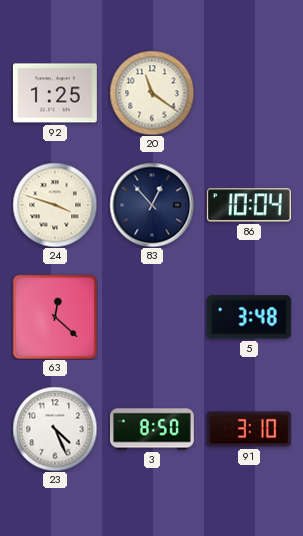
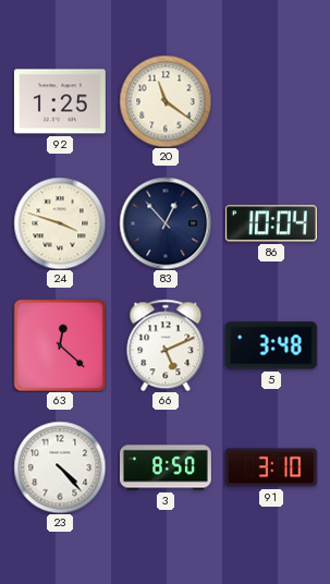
66: none -> 5:11 (166, 345)
23: 4:26 -> 4:23 (60, 467)
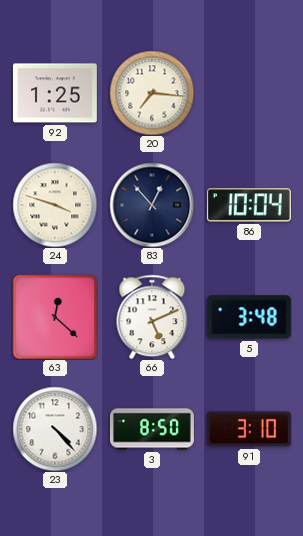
20: 11:21 -> 7:16 (152, 93)
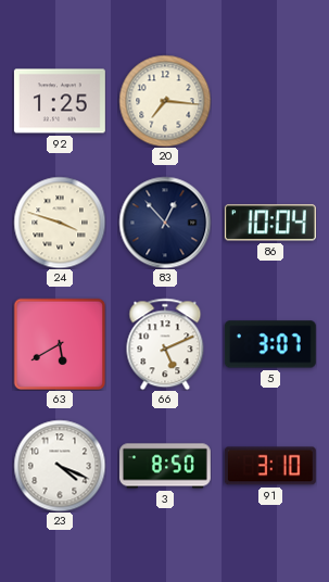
63: 12:22 -> 5:40 (60, 344)
5: 3:48 -> 3:07 (270, 344)
23: 4:23 -> 4:19 (60, 466)
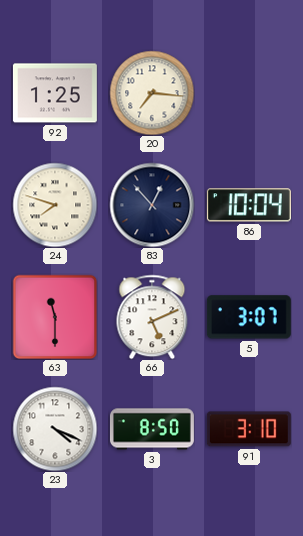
24: 3:48 -> 7:48 (55, 205)
63: 5:40 -> 11:30 (55, 317)
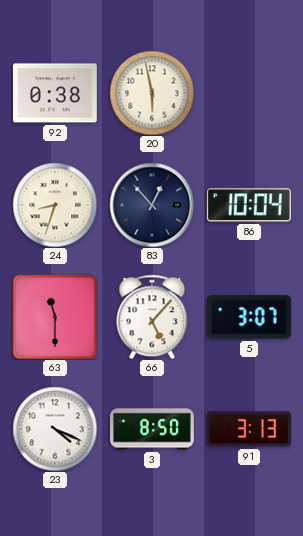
92: 1:25 -> 0:38 (55, 93)
20: 7:16 -> 5:58 (152, 93)
24: 7:48 -> 8:33 (55, 205)
66: 5:11 -> 5:07 (152, 317)
91: 3:10 -> 3:13 (249, 429)
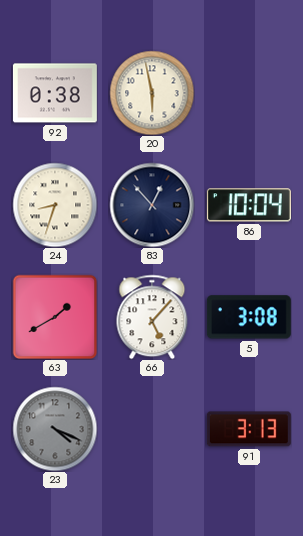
63: 11:30 -> 1:40 (55, 317)
5: 3:07 -> 3:08 (249, 317)
23 dial: white -> grey (55, 429)
3: 8:50 -> none (152, 429)
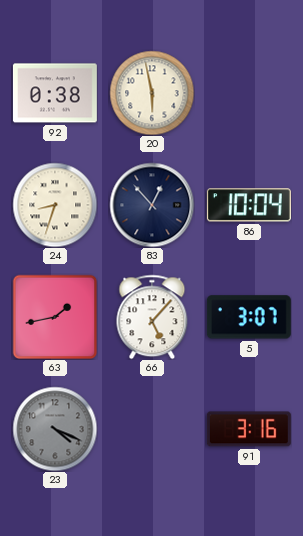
63: 1:40 -> 1:43 (55, 317)
5: 3:08 -> 3:07 (249, 317)
91: 3:13 -> 3:16 (249, 429)
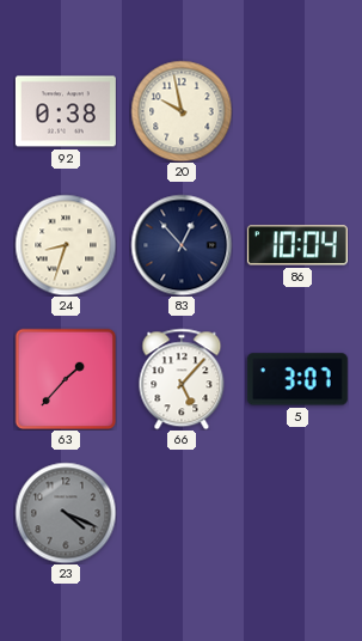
20: 5:58 -> 9:58 (182, 111)
63: 1:43 -> 1:37 (66, 379)
91: 3:16 -> none (249, 429)
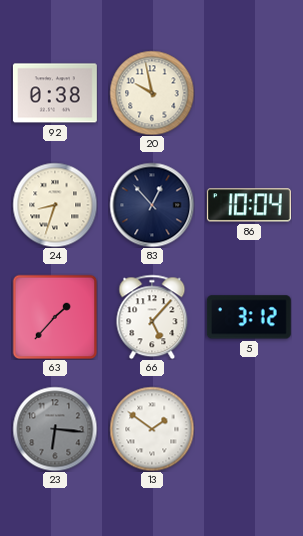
5: 3:07 -> 3:12 (249, 317)
23: 4:19 -> 6:16 (55, 429)
13: none -> 1:51 (152, 429)
